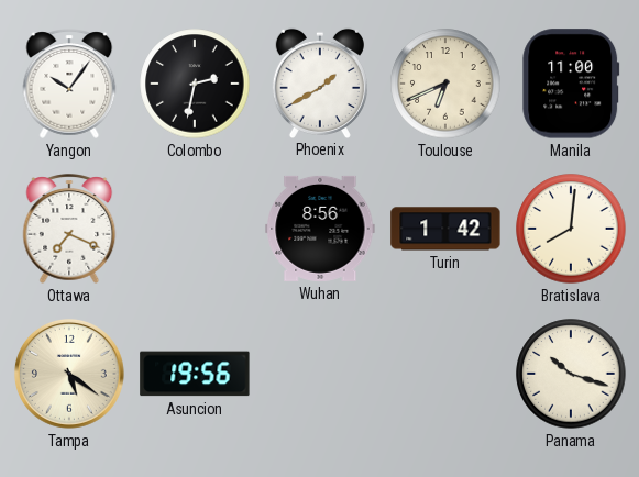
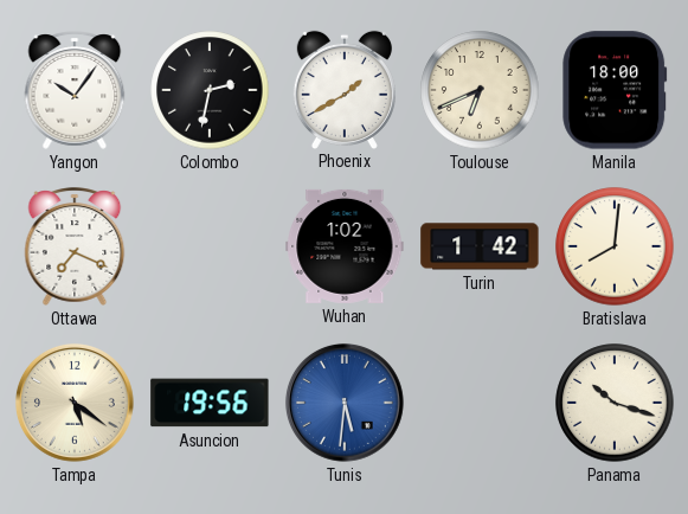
Manila: 11:00 -> 18:00 (615, 90)
Wuhan: 8:56 -> 1:02 (345, 246)
Tunis: none -> 5:31 (345, 403)
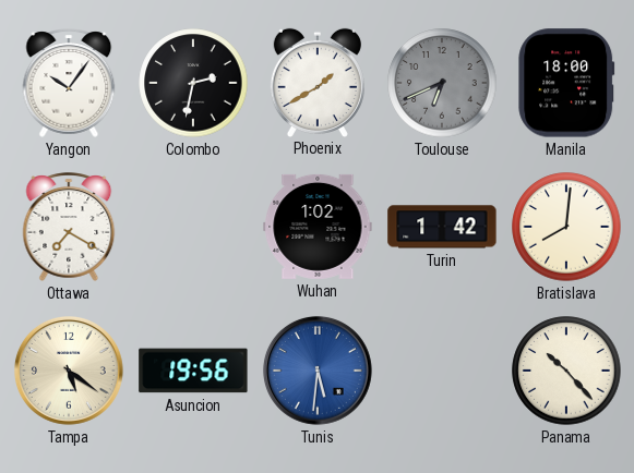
Toulouse dial: cream -> grey (442, 83)
Ottawa: 7:19 -> 7:20 (69, 227)
Panama: 10:18 -> 10:23 (566, 371)
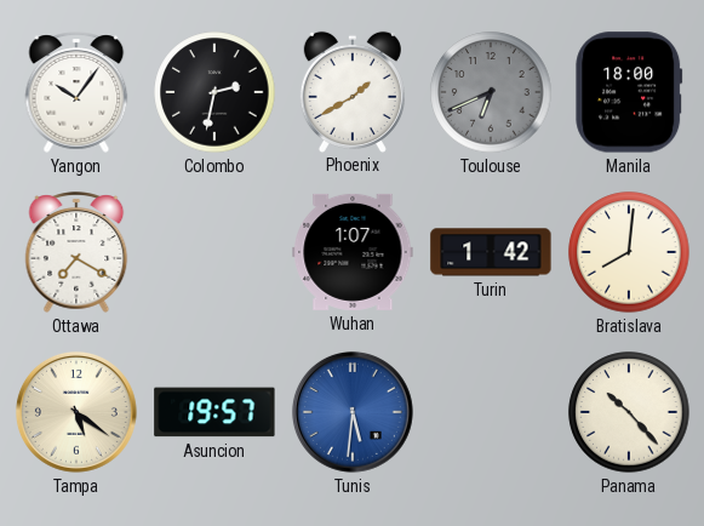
Wuhan: 1:02 -> 1:07 (353, 252)
Asuncion: 19:56 -> 19:57 (214, 412)
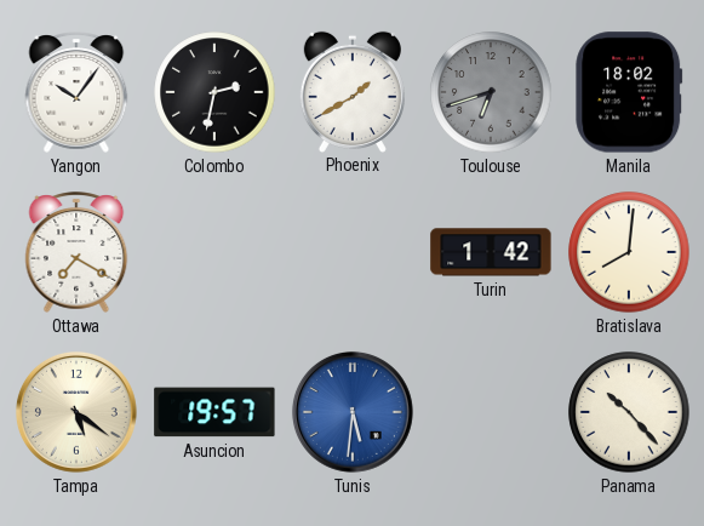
Toulouse: 6:41 -> 6:42 (491, 92)
Manila: 18:00 -> 18:02 (629, 92)
Wuhan: 1:07 -> none (353, 252)
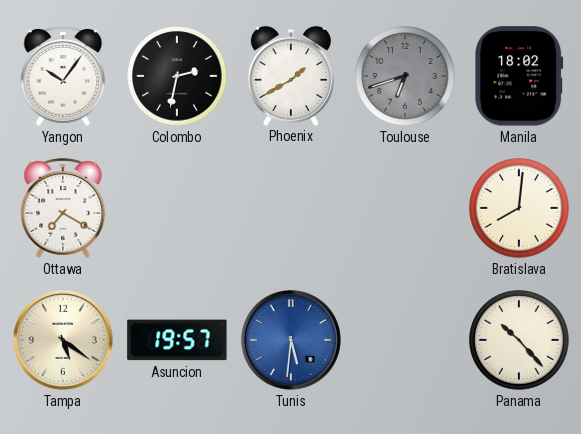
Turin: 1:42 -> none (491, 252)
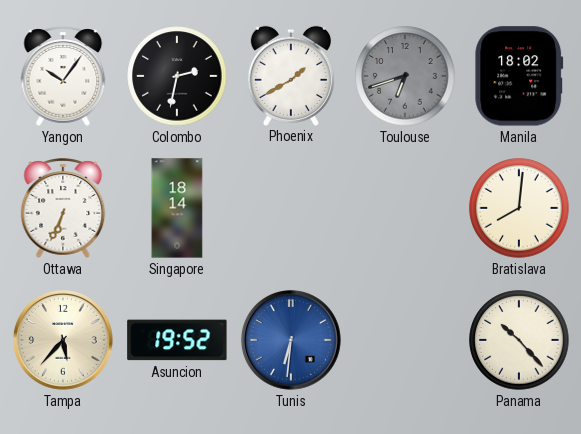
Ottawa: 7:20 -> 6:34 (63, 208)
Singapore: none -> 18:14 (177, 208)
Tampa: 5:21 -> 5:37 (63, 340)
Asuncion: 19:57 -> 19:52 (177, 340)
Tunis: 5:31 -> 6:31 (291, 340)
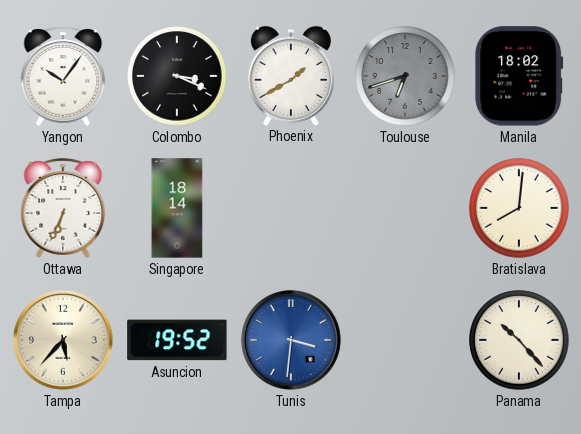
Colombo: 2:32 -> 3:19 (177, 76)
Tunis: 6:31 -> 3:31 (291, 340)
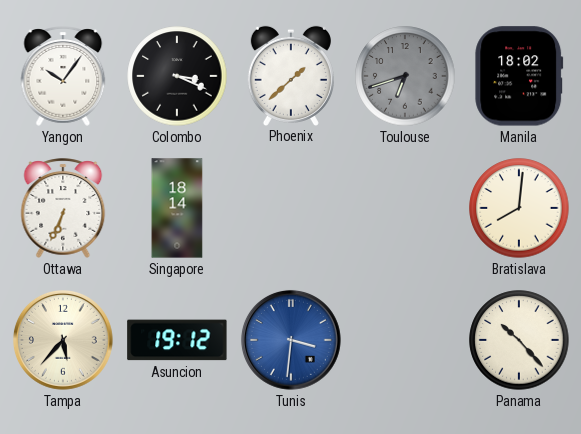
Phoenix: 1:40 -> 1:38 (291, 75)
Asuncion: 19:52 -> 19:12 (177, 340)
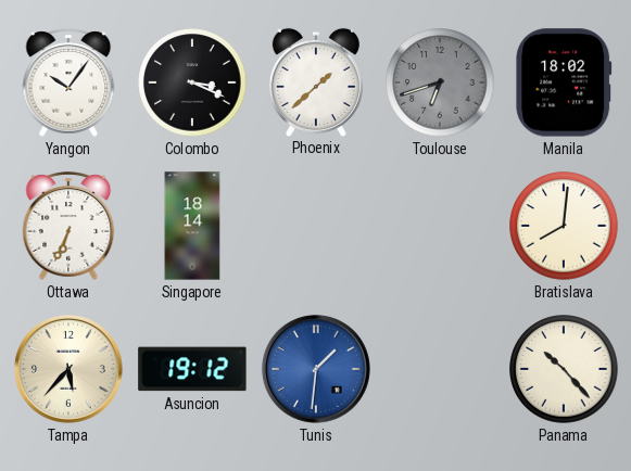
Tunis: 3:31 -> 1:31 (316, 369)
